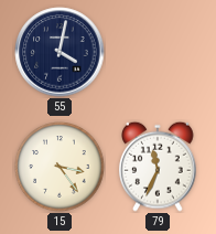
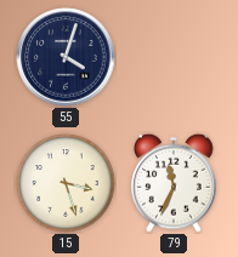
55: 4:02 -> 4:03 (66, 57)
15: 3:24 -> 3:27 (66, 183)
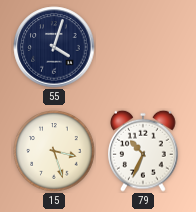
79: 11:34 -> 10:34 (143, 151)
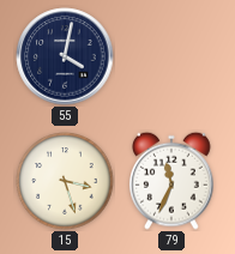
55: 4:03 -> 4:02 (65, 56)
79: 10:34 -> 11:34 (171, 181)
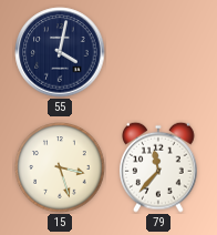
79: 11:34 -> 11:37 (158, 167)
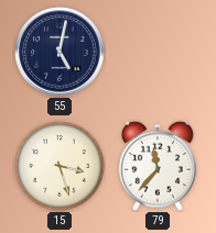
55: 4:02 -> 5:02 (60, 52)
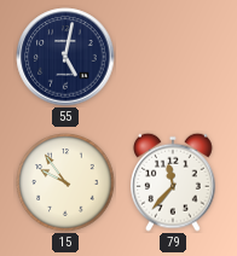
15: 3:27 -> 9:54 (65, 182)
